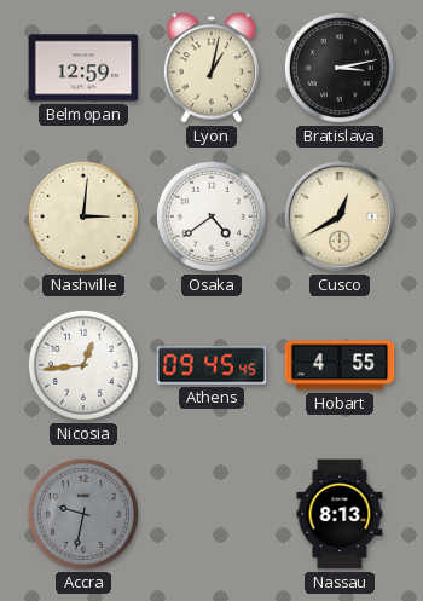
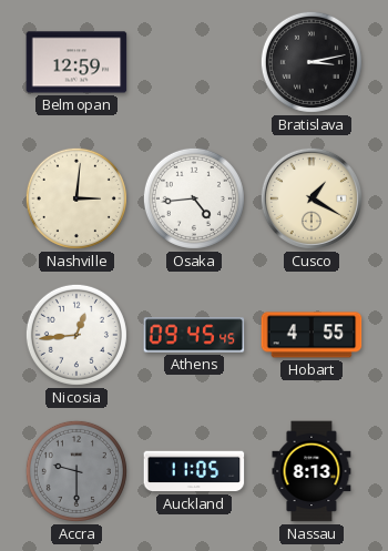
Lyon: 1:02 -> none (211, 68)
Osaka: 4:39 -> 4:44 (194, 198)
Cusco: 12:40 -> 1:20 (312, 198)
Accra: 9:32 -> 9:30 (76, 471)
Auckland: none -> 11:05 (194, 471)
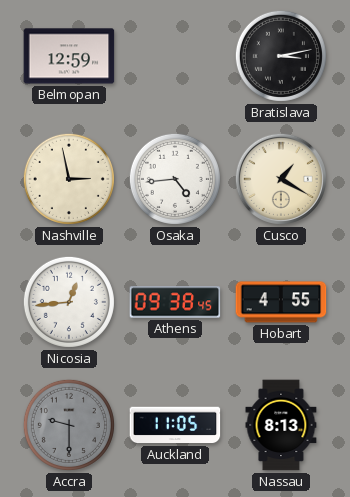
Nashville: 3:01 -> 2:58 (69, 179)
Athens: 09:45 -> 09:38 (175, 302)
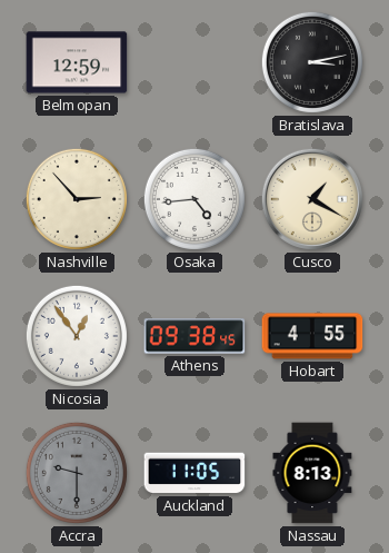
Nashville: 2:58 -> 2:53 (77, 199)
Nicosia: 12:44 -> 12:54 (77, 336)
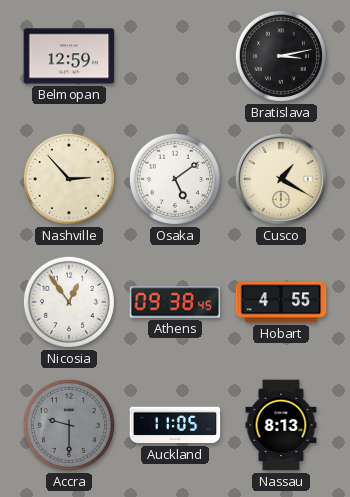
Osaka: 4:44 -> 5:09 (175, 179)
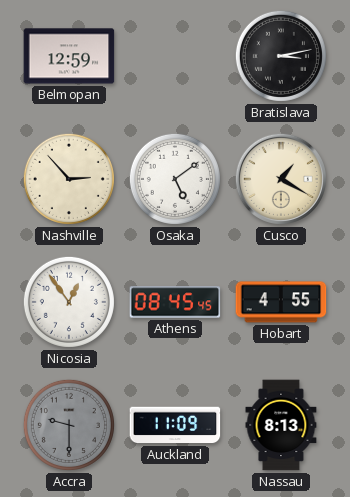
Athens: 09:38 -> 08:45 (175, 302)
Auckland: 11:05 -> 11:09 (175, 425)
